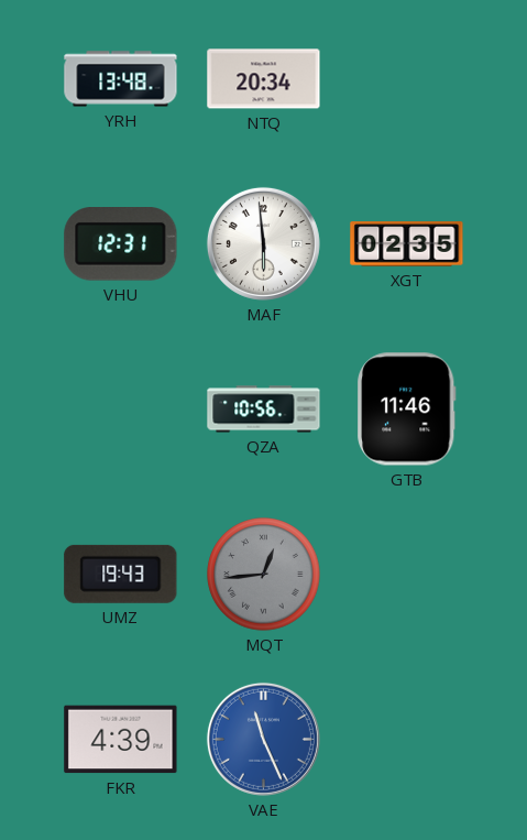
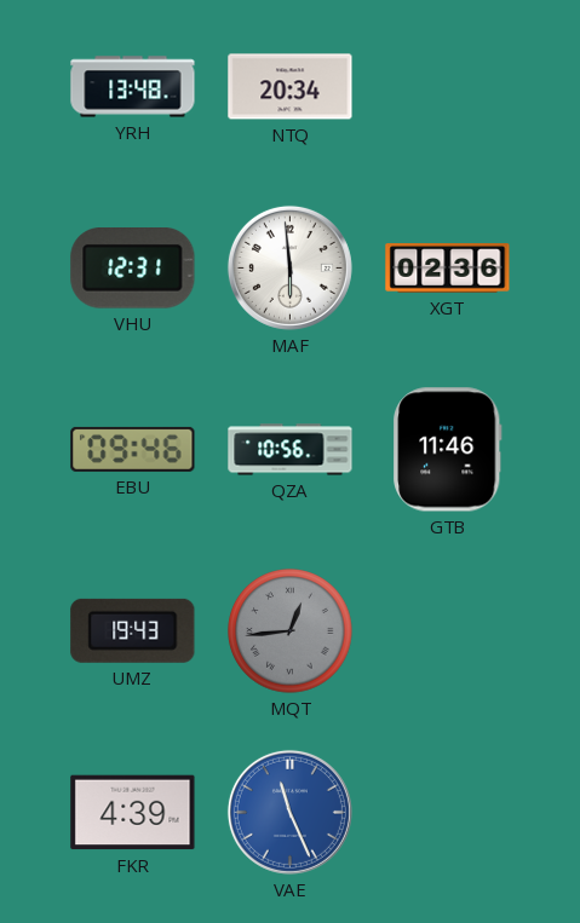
XGT: 02:35 -> 02:36 (448, 269)
EBU: none -> 09:46 (133, 449)
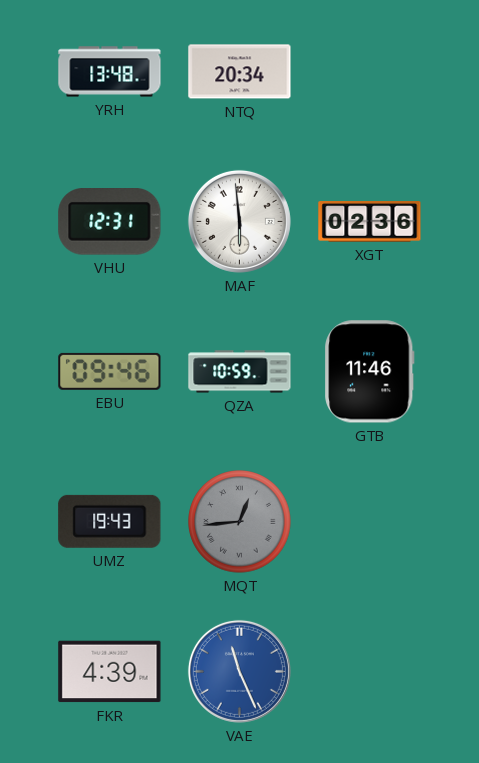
QZA: 10:56 -> 10:59 (240, 372)
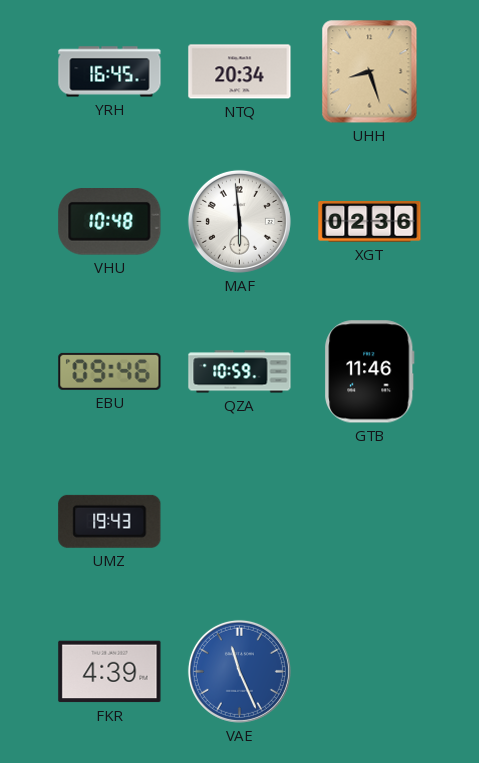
YRH: 13:48 -> 16:45 (110, 72)
UHH: none -> 8:27 (370, 72)
VHU: 12:31 -> 10:48 (110, 222)
MQT: 12:44 -> none (240, 522)
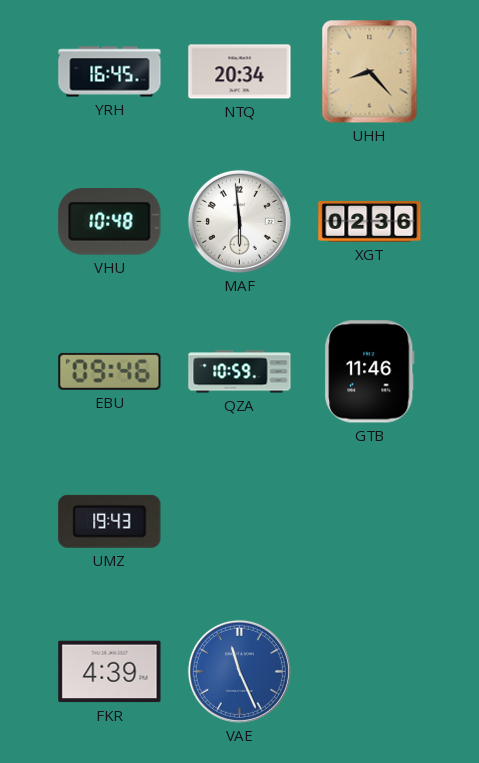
UHH: 8:27 -> 8:23 (370, 72)
